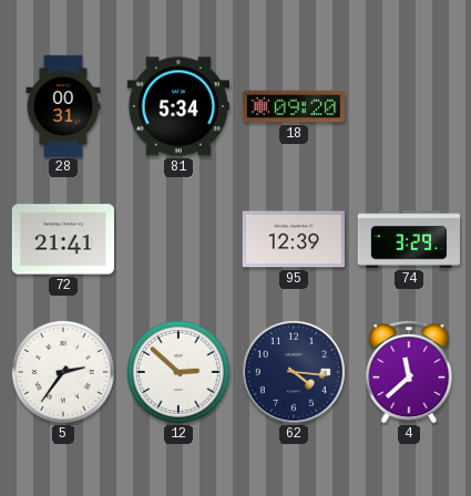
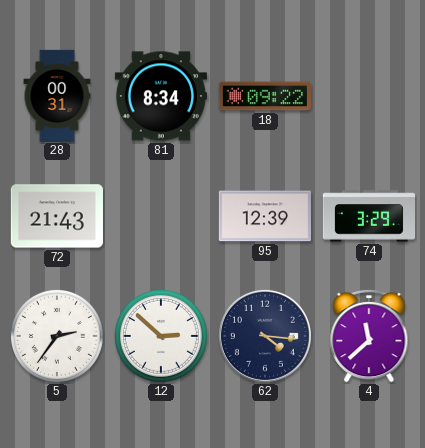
81: 5:34 -> 8:34 (161, 96)
18: 09:20 -> 09:22 (265, 96)
72: 21:41 -> 21:43 (57, 216)
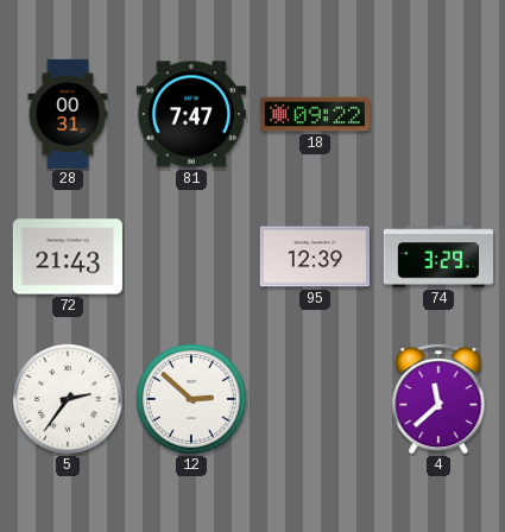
81: 8:34 -> 7:47 (191, 114)
62: 4:16 -> none (265, 336)
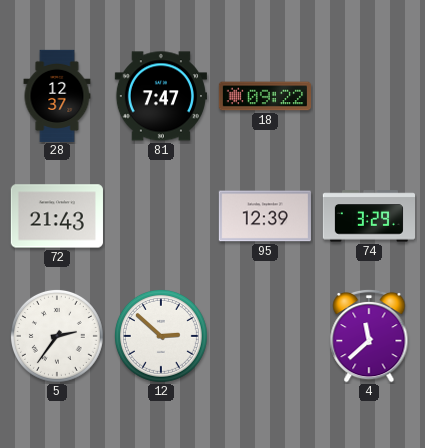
28: 00:31 -> 12:37 (57, 95)
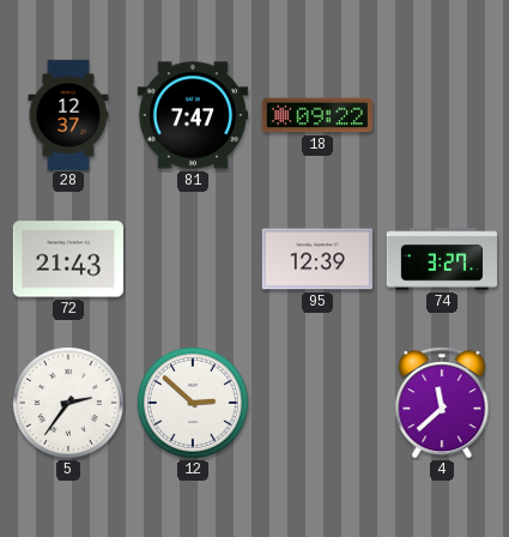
74: 3:29 -> 3:27 (441, 259)
